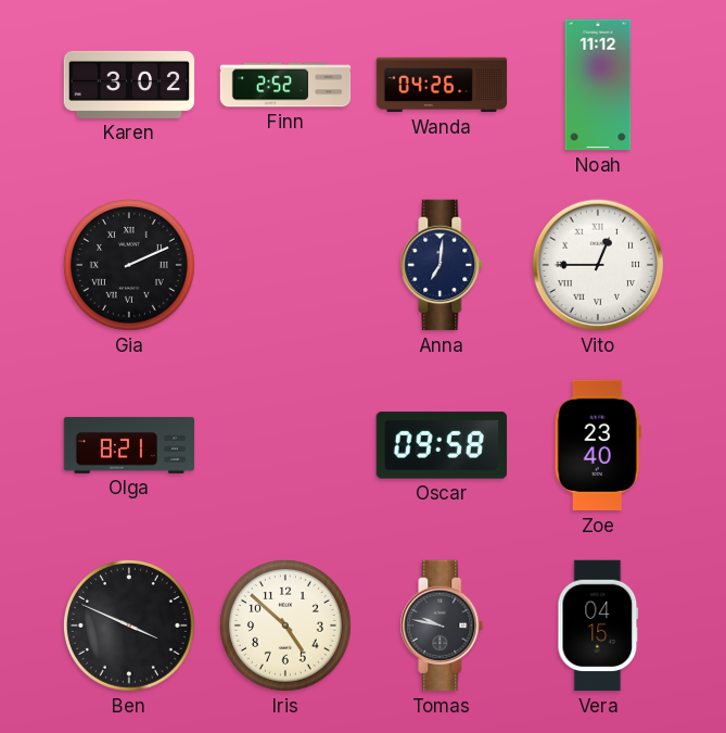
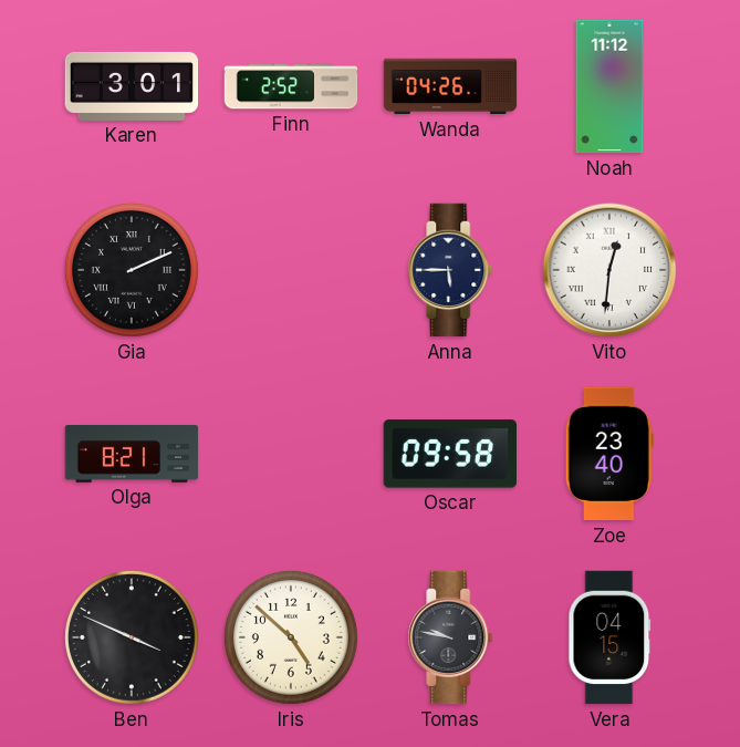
Karen: 3:02 -> 3:01 (132, 86)
Anna: 7:01 -> 5:45 (450, 270)
Vito: 12:45 -> 12:31 (609, 270)
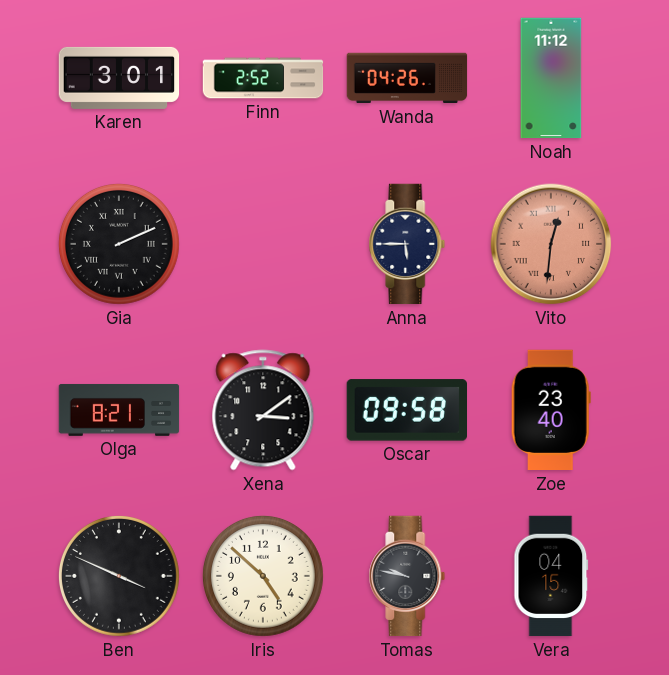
Vito dial: white -> salmon (551, 244)
Xena: none -> 3:09 (263, 410)
